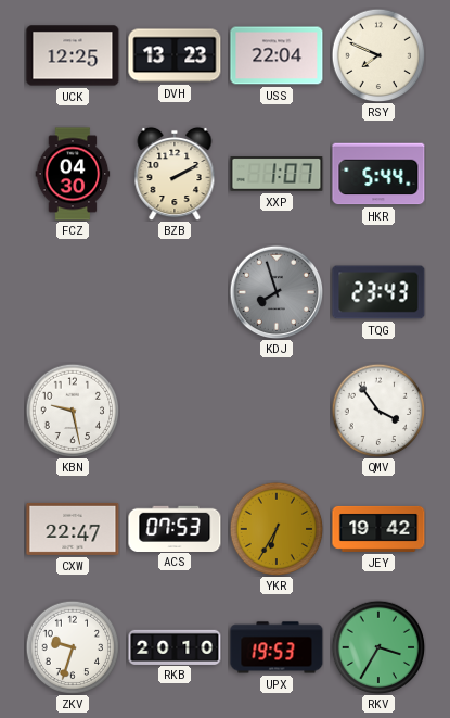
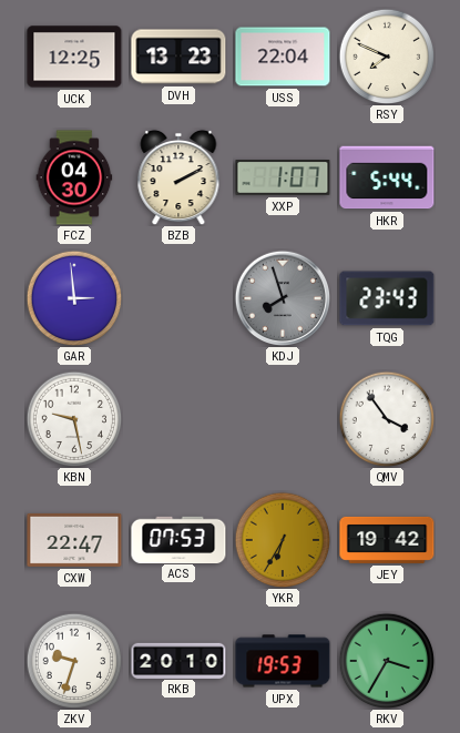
GAR: none -> 2:59 (74, 298)
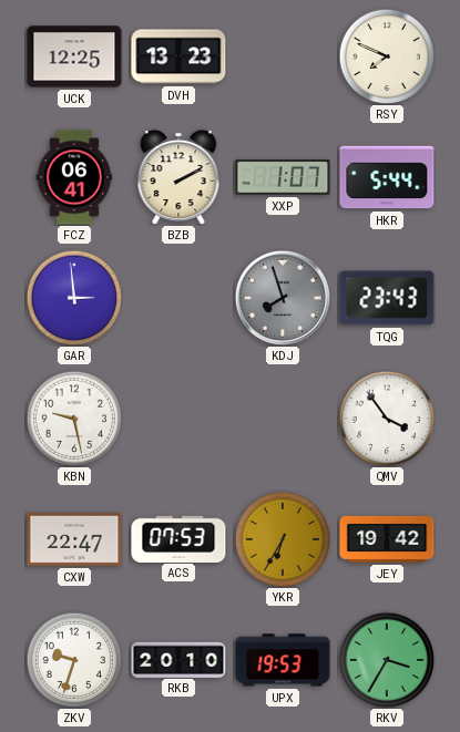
USS: 22:04 -> none (283, 57)
FCZ: 04:30 -> 06:41 (74, 177)
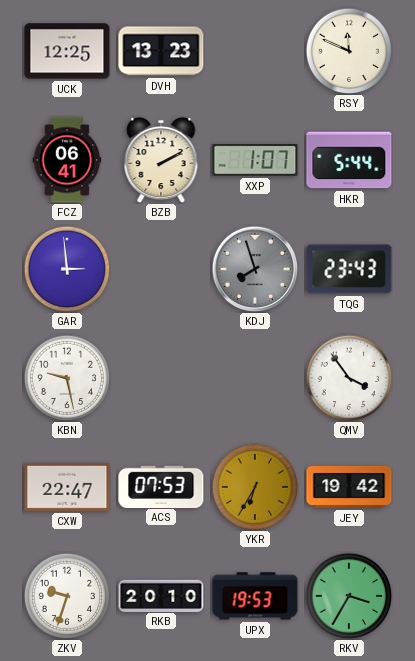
RSY: 7:49 -> 11:49 (349, 51)
